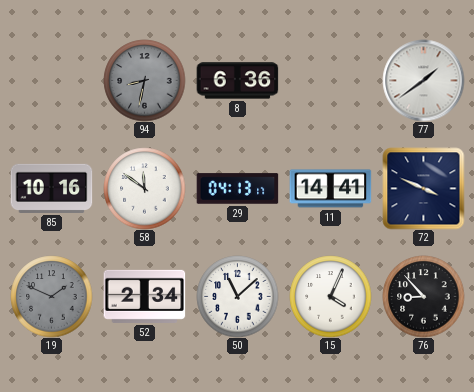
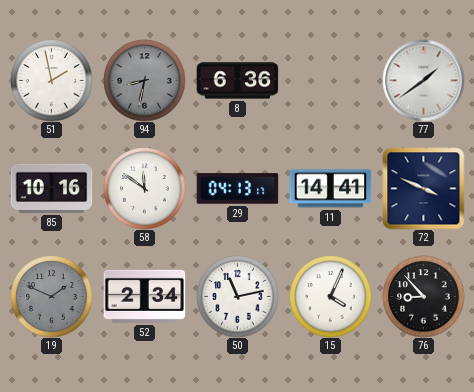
51: none -> 1:58 (51, 80)
50: 11:08 -> 11:13 (237, 296)
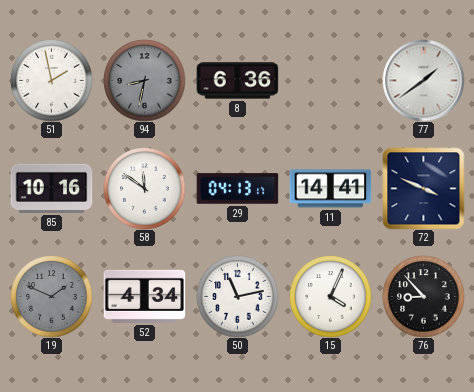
52: 2:34 -> 4:34 (144, 296)
